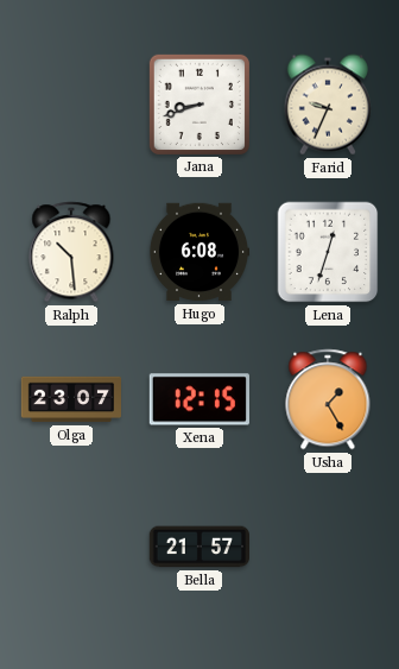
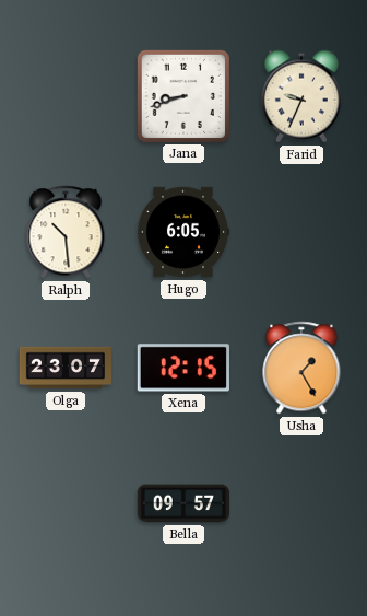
Hugo: 6:08 -> 6:05 (182, 232)
Lena: 12:33 -> none (328, 252)
Bella: 21:57 -> 09:57 (182, 503)
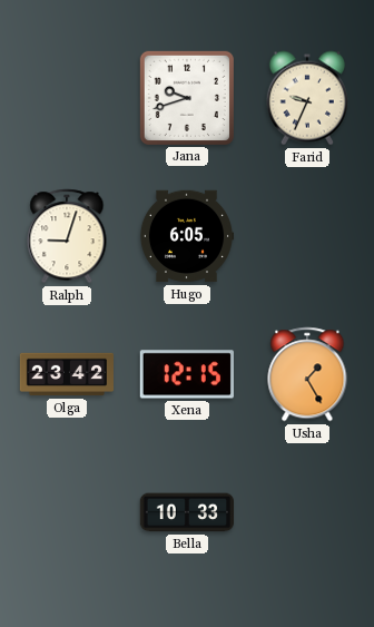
Jana: 8:42 -> 9:42 (187, 98)
Ralph: 10:29 -> 9:03 (67, 236)
Olga: 23:07 -> 23:42 (66, 374)
Bella: 09:57 -> 10:33 (186, 512)
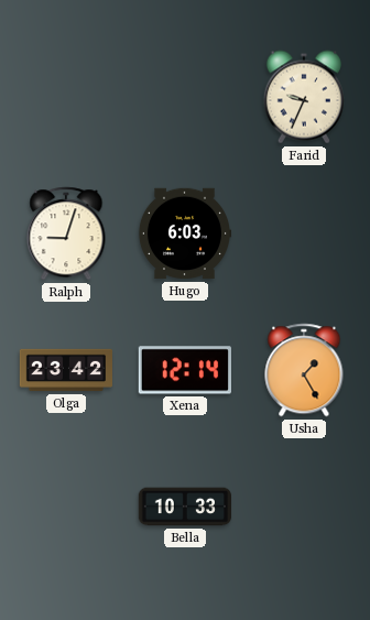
Jana: 9:42 -> none (187, 98)
Hugo: 6:05 -> 6:03 (184, 233)
Xena: 12:15 -> 12:14 (185, 370)
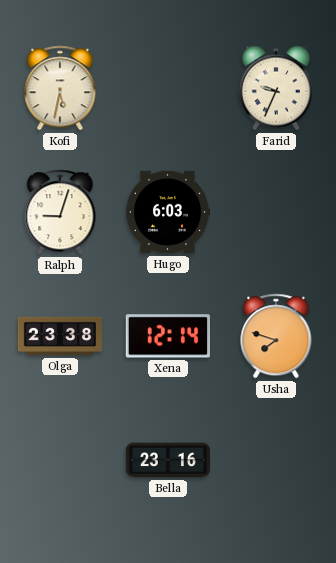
Kofi: none -> 5:32 (60, 88)
Olga: 23:42 -> 23:38 (59, 336)
Usha: 1:25 -> 7:48 (276, 336)
Bella: 10:33 -> 23:16 (167, 460)
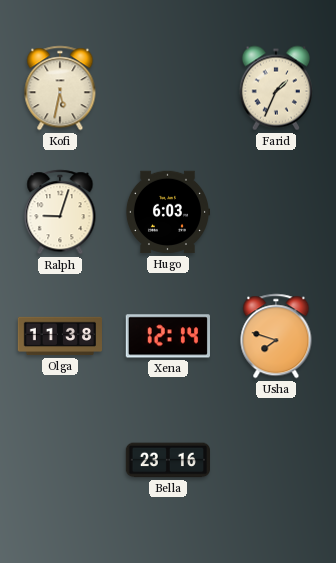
Farid: 9:34 -> 1:34 (276, 88)
Olga: 23:38 -> 11:38 (59, 336)
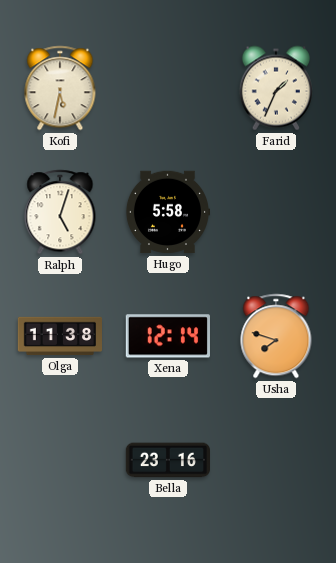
Ralph: 9:03 -> 5:03 (60, 212)
Hugo: 6:03 -> 5:58 (167, 212)
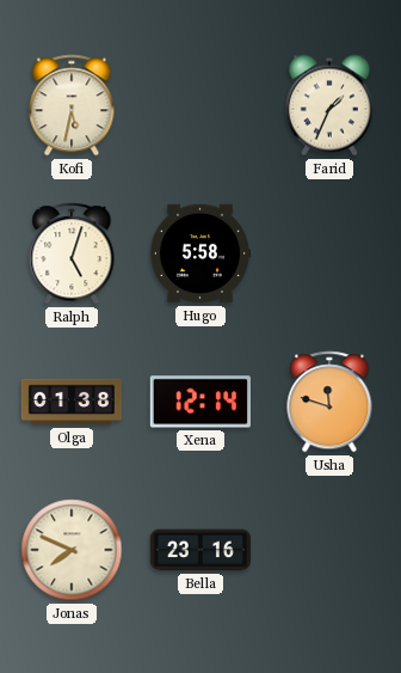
Olga: 11:38 -> 01:38 (70, 402)
Usha: 7:48 -> 11:48 (329, 402)
Jonas: none -> 7:49 (72, 550)
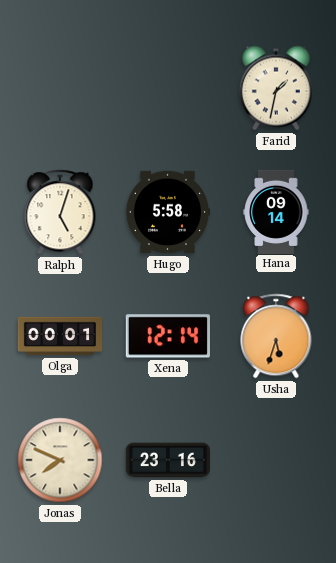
Kofi: 5:32 -> none (72, 105)
Farid: 1:34 -> 1:32 (276, 88)
Hana: none -> 09:14 (276, 211)
Olga: 01:38 -> 00:01 (59, 336)
Usha: 11:48 -> 5:33 (276, 336)
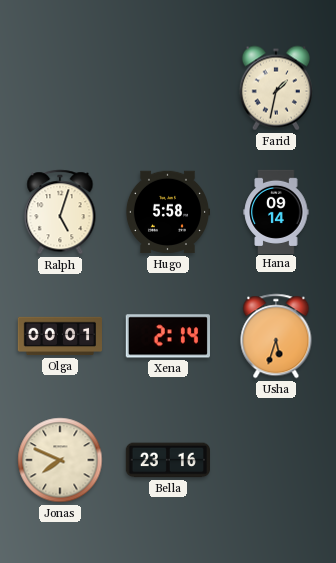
Xena: 12:14 -> 2:14 (168, 336)
